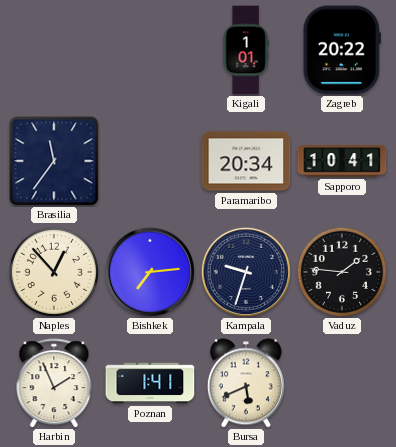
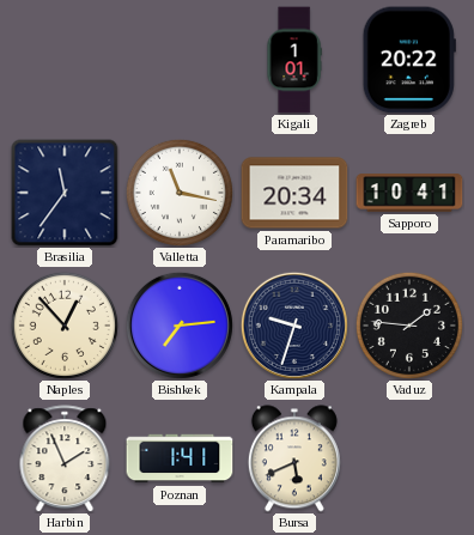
Valletta: none -> 11:17 (180, 193)
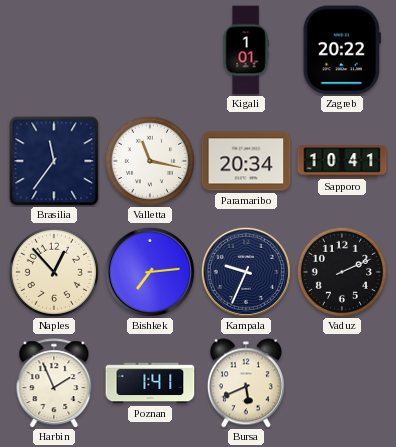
Kampala: 9:33 -> 9:34 (246, 272)
Vaduz: 1:46 -> 2:11 (342, 272)
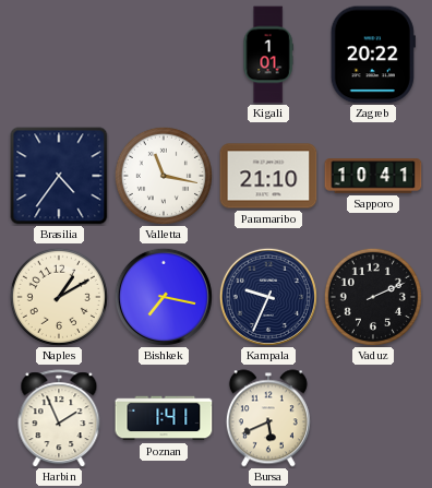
Brasilia: 11:36 -> 4:36 (59, 176)
Paramaribo: 20:34 -> 21:10 (268, 176)
Naples: 12:53 -> 1:10 (59, 297)
Bishkek: 7:14 -> 7:17 (164, 297)
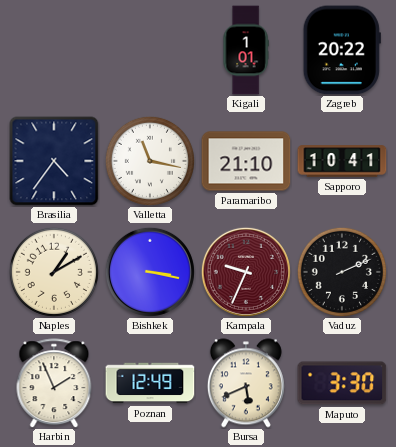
Bishkek: 7:17 -> 3:17 (150, 272)
Kampala dial: navy -> burgundy (246, 272)
Poznan: 1:41 -> 12:49 (150, 383)
Maputo: none -> 3:30 (342, 383)
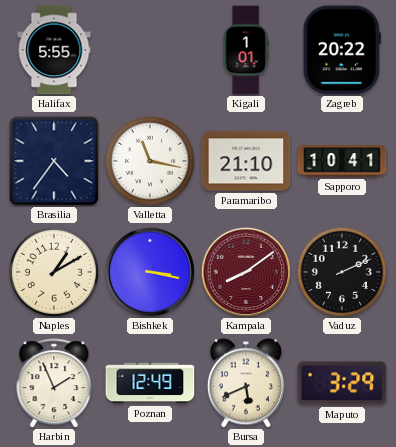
Halifax: none -> 5:55 (54, 50)
Kampala: 9:34 -> 8:09 (246, 272)
Maputo: 3:30 -> 3:29 (342, 383)
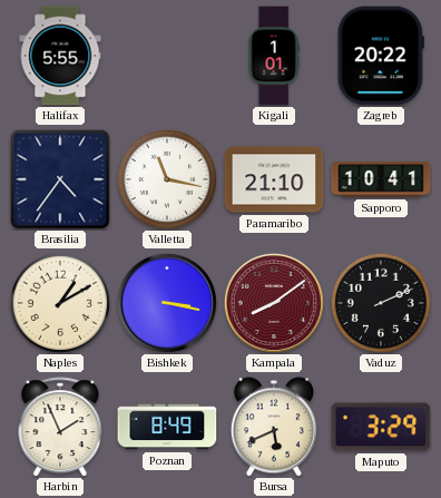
Poznan: 12:49 -> 8:49 (167, 427)
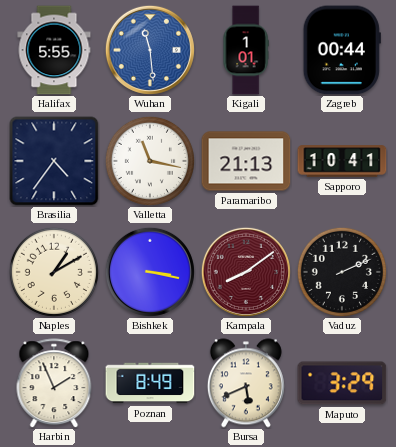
Wuhan: none -> 11:29 (150, 50)
Zagreb: 20:22 -> 00:44 (342, 50)
Paramaribo: 21:10 -> 21:13 (246, 161)
